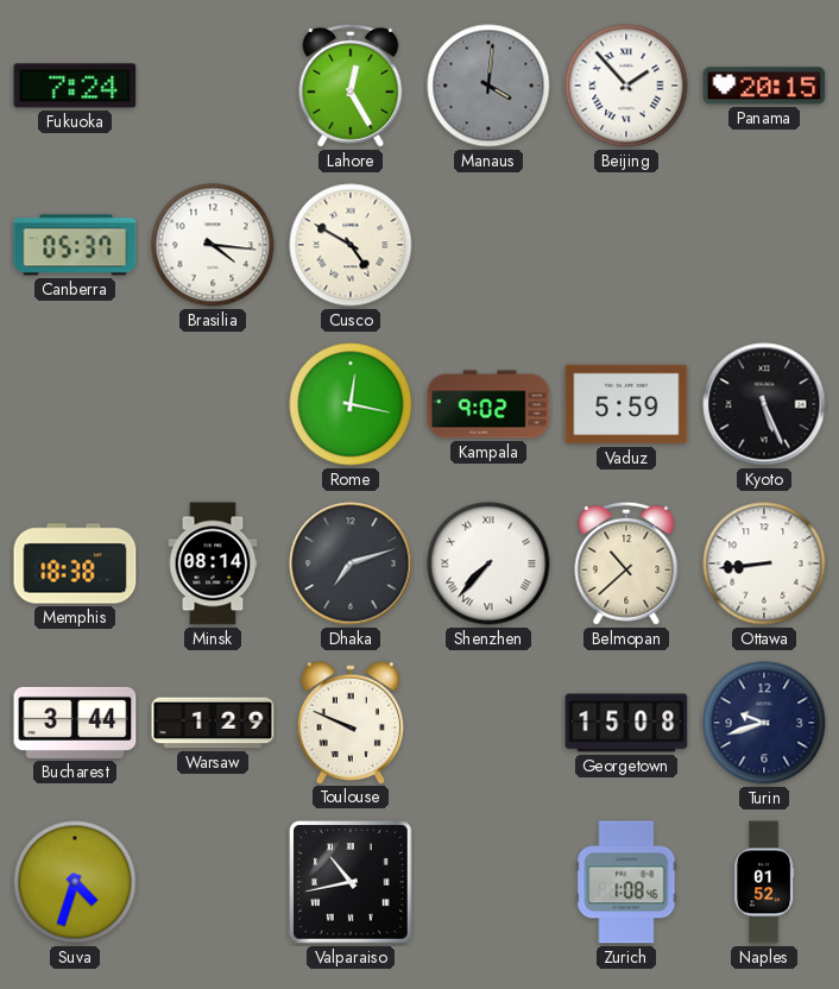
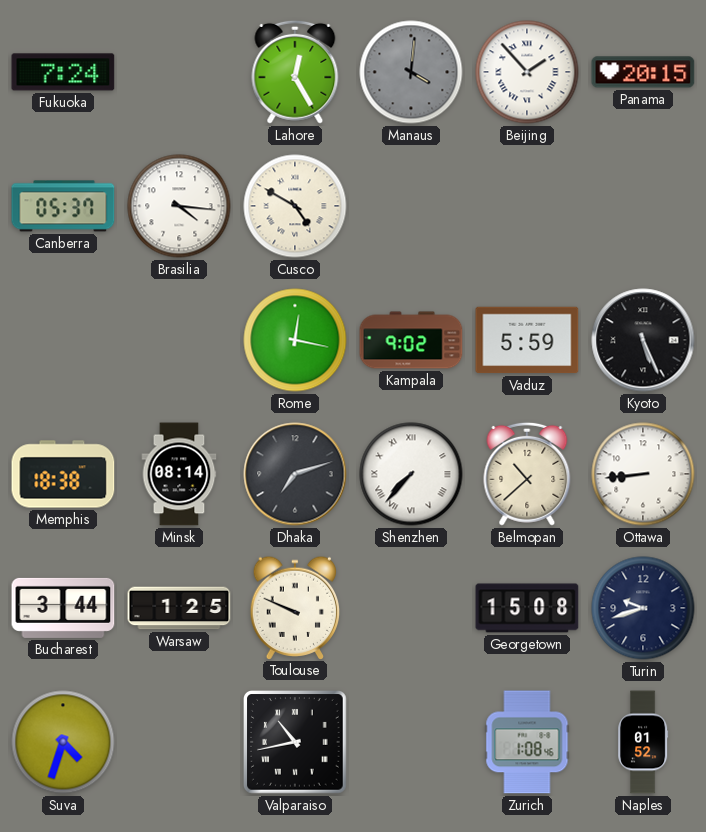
Warsaw: 1:29 -> 1:25 (179, 608)
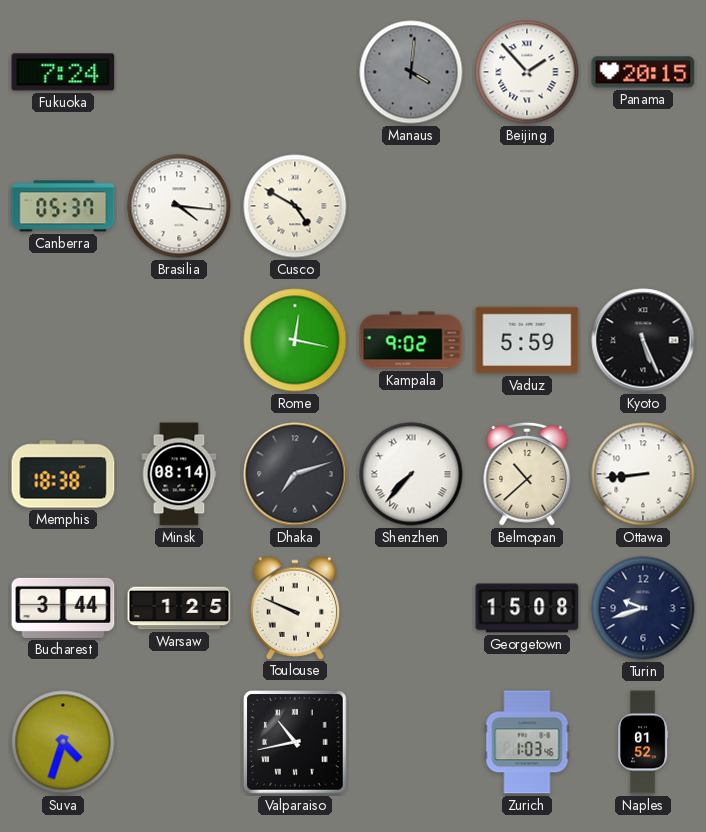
Lahore: 12:25 -> none (295, 72)
Zurich: 1:08 -> 1:03 (527, 742)
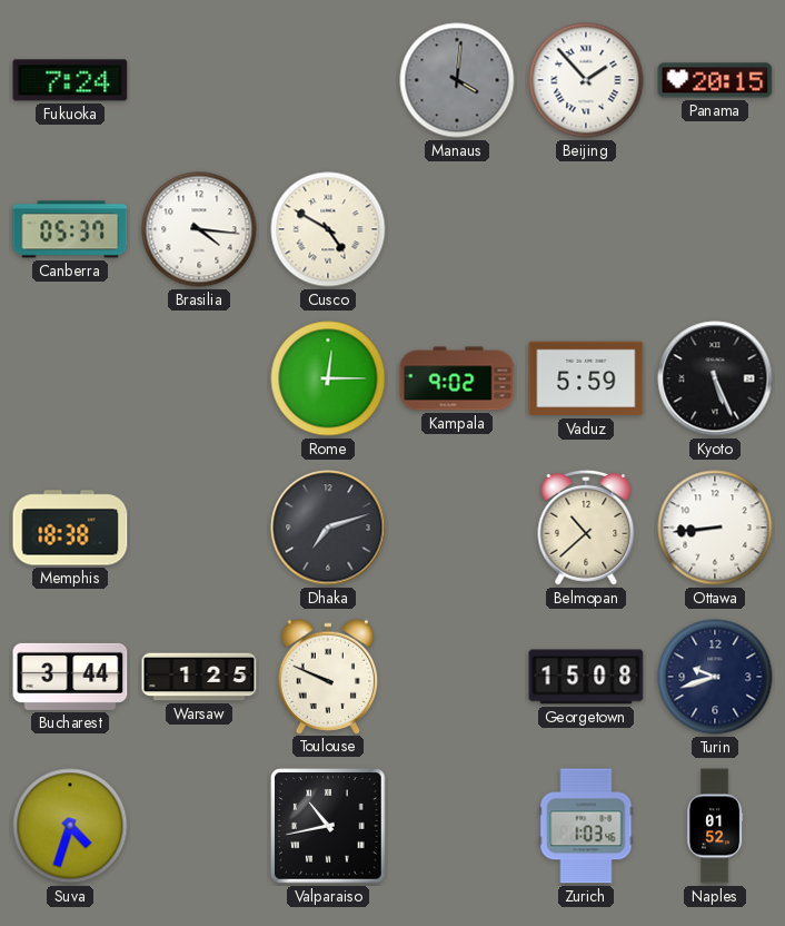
Rome: 12:17 -> 12:15 (328, 378)
Minsk: 08:14 -> none (179, 474)
Shenzhen: 7:37 -> none (411, 474)
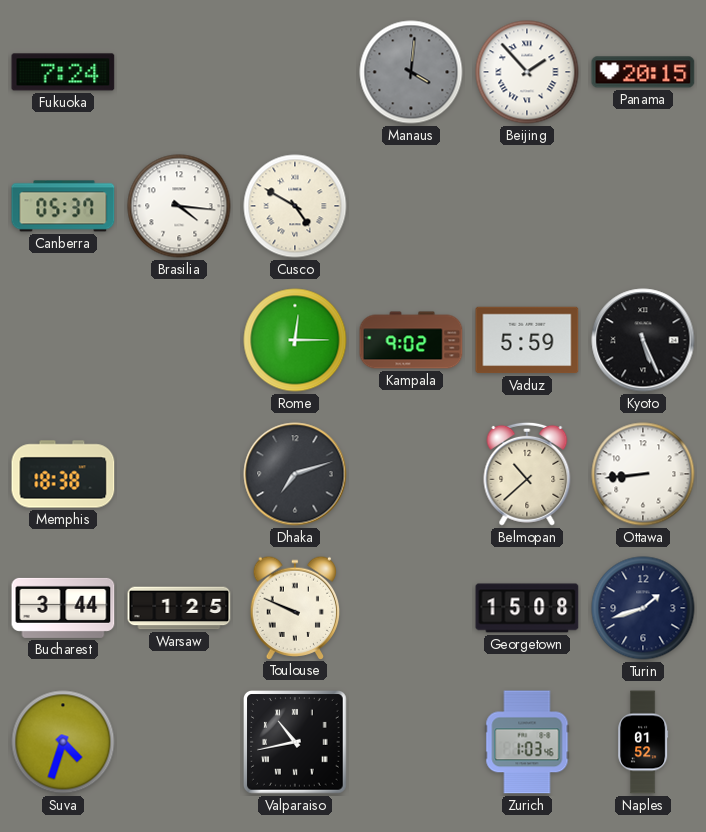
Turin: 9:42 -> 1:42 (643, 608)
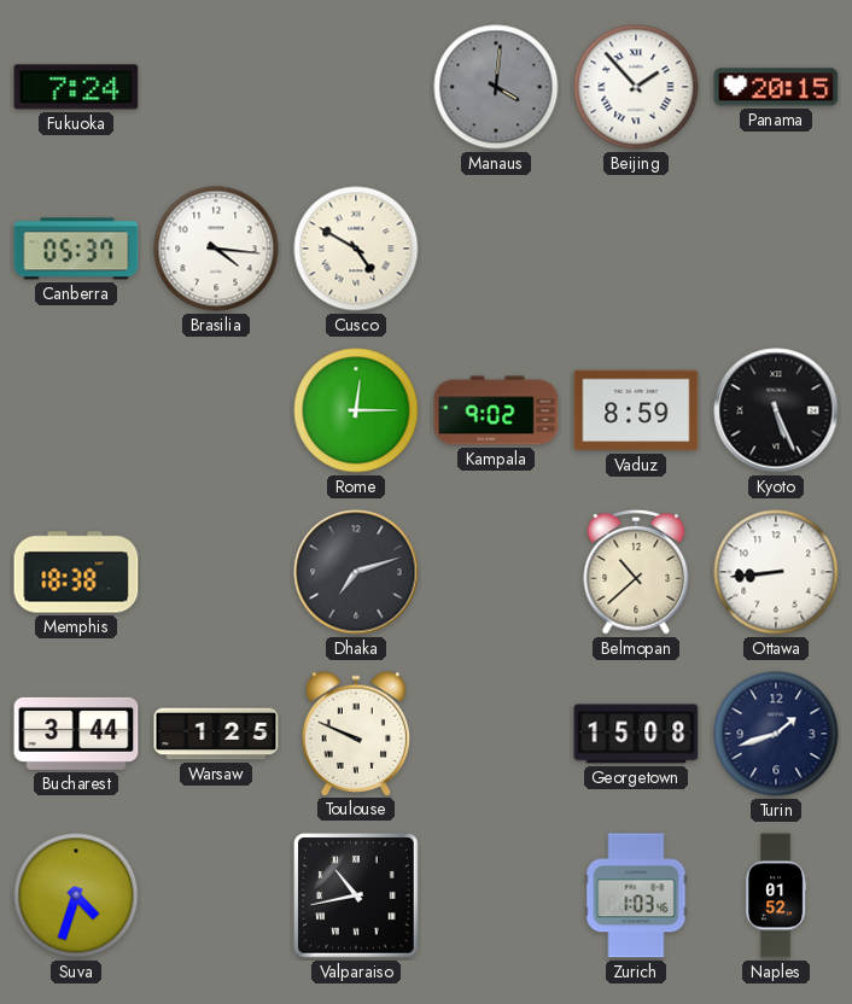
Vaduz: 5:59 -> 8:59 (636, 410)
